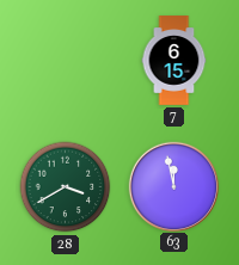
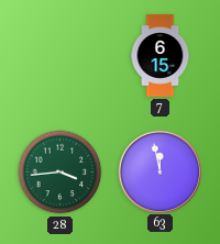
28: 3:40 -> 3:44 (61, 173)
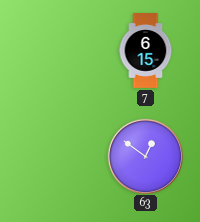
28: 3:44 -> none (61, 173)
63: 11:58 -> 12:51 (145, 156)
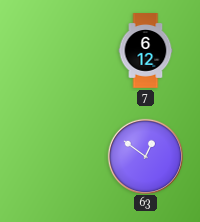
7: 6:15 -> 6:12 (146, 51)
